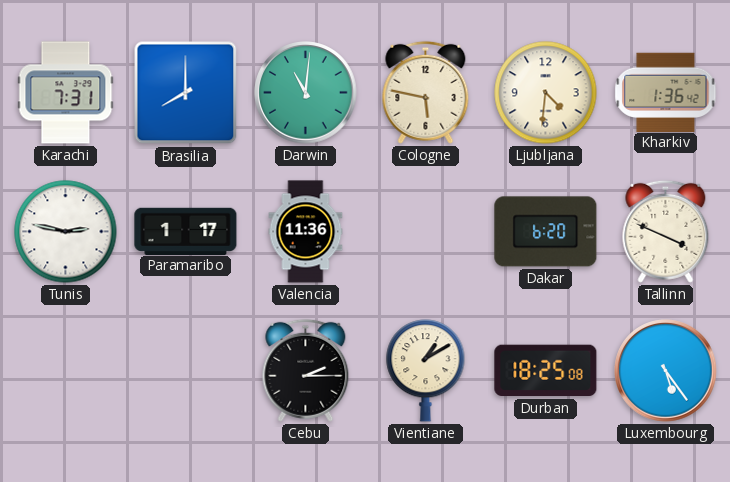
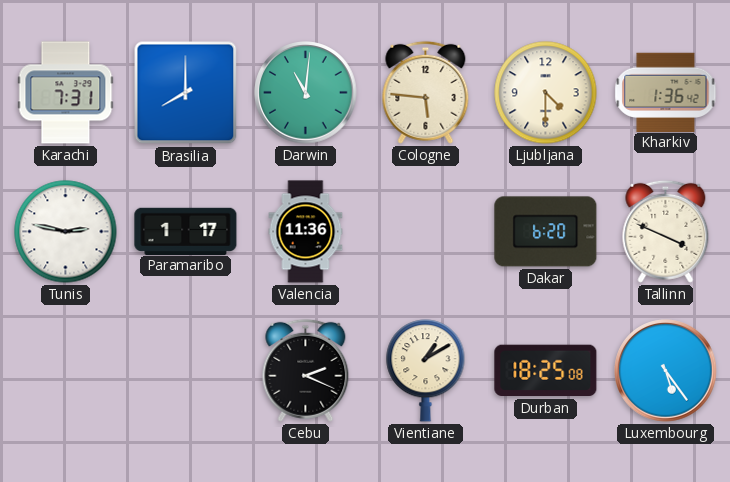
Cologne: 5:47 -> 5:46 (426, 92)
Ljubljana: 4:31 -> 4:30 (546, 93)
Cebu: 2:15 -> 2:19 (306, 370)
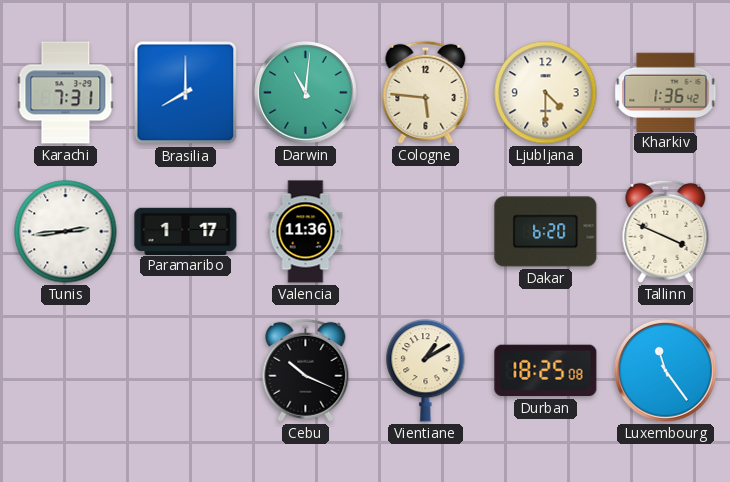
Tunis: 2:47 -> 2:44 (66, 232)
Cebu: 2:19 -> 10:19 (306, 370)
Luxembourg: 5:24 -> 11:24 (666, 371)
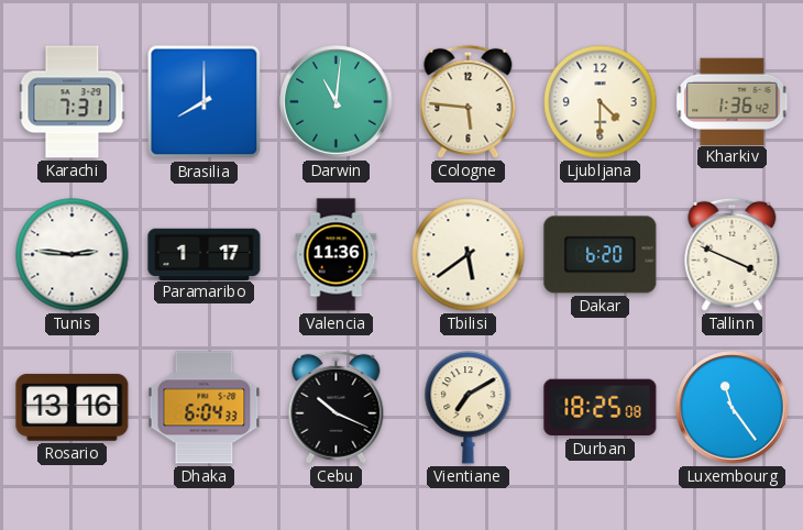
Tunis: 2:44 -> 2:46 (73, 255)
Tbilisi: none -> 5:39 (469, 255)
Rosario: none -> 13:16 (73, 407)
Dhaka: none -> 6:04 (205, 408)
Vientiane: 1:10 -> 7:10 (469, 408)
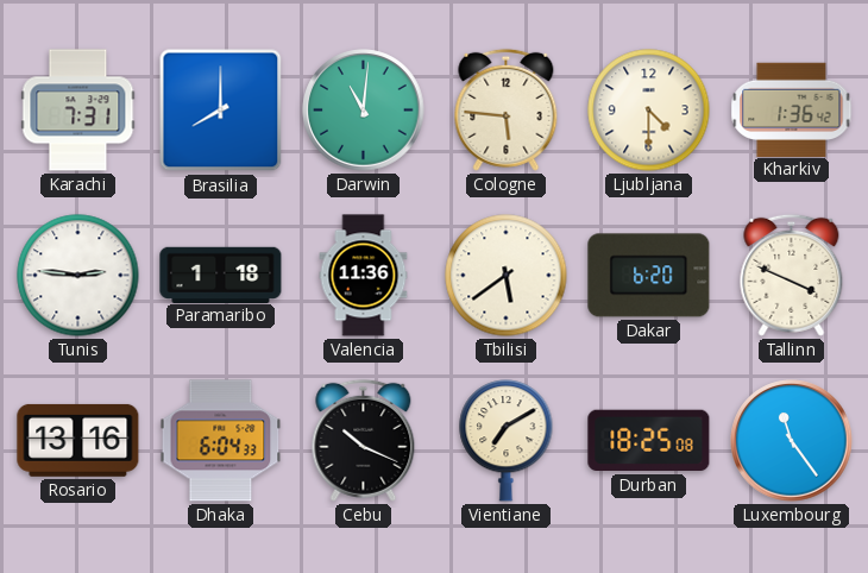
Paramaribo: 1:17 -> 1:18 (221, 275)
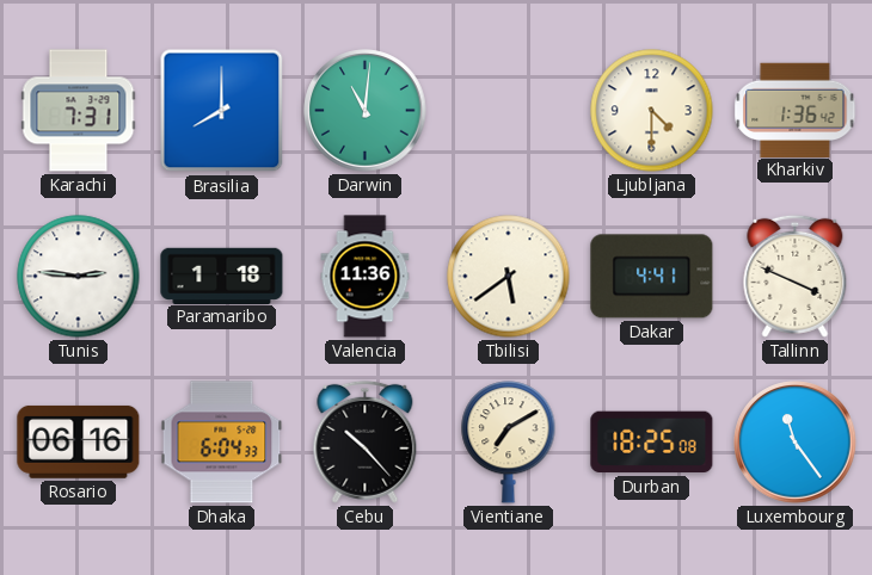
Cologne: 5:46 -> none (507, 109)
Dakar: 6:20 -> 4:41 (652, 277)
Rosario: 13:16 -> 06:16 (79, 441)
Cebu: 10:19 -> 10:23 (366, 441)
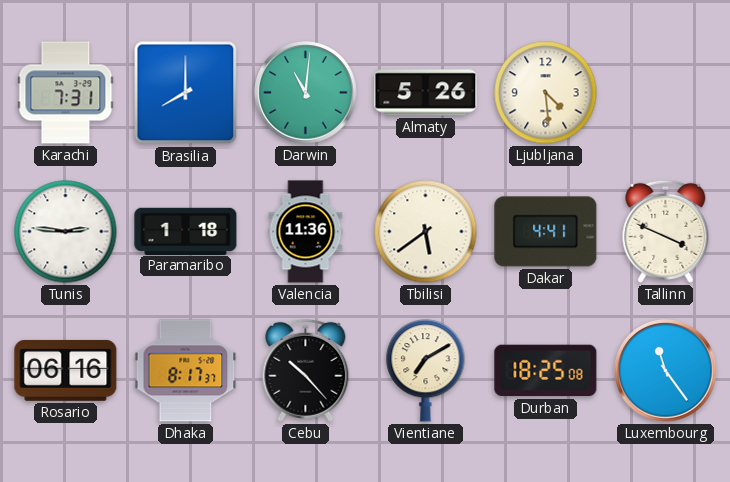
Almaty: none -> 5:26 (426, 93)
Ljubljana: 4:30 -> 4:29 (546, 93)
Kharkiv: 1:36 -> none (796, 110)
Dhaka: 6:04 -> 8:17 (186, 371)
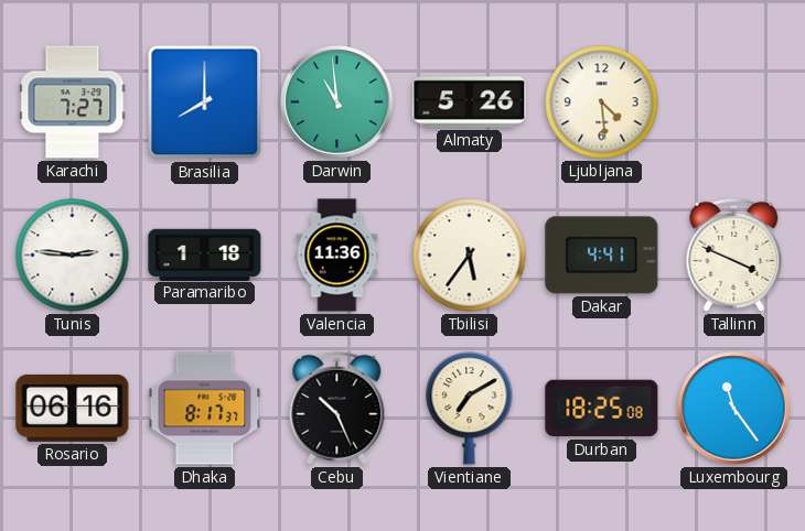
Karachi: 7:31 -> 7:27 (73, 102)
Darwin: 11:01 -> 10:59 (337, 102)
Tbilisi: 5:39 -> 5:36 (470, 256)
Cebu: 10:23 -> 10:26 (337, 408)
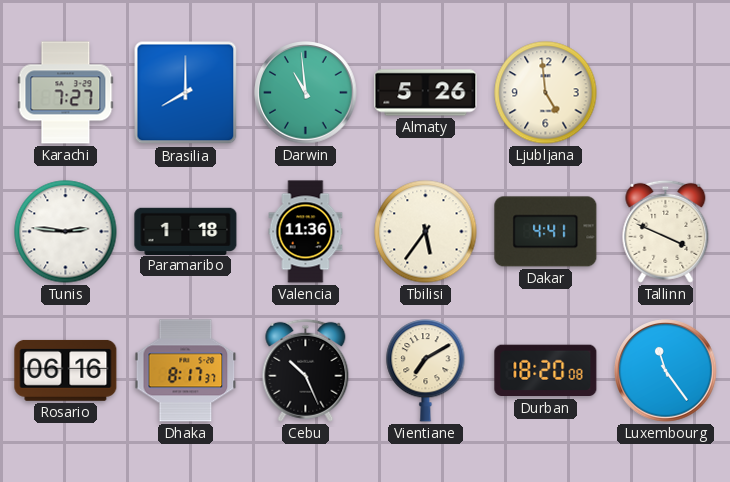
Ljubljana: 4:29 -> 4:59 (546, 93)
Durban: 18:25 -> 18:20 (546, 371)
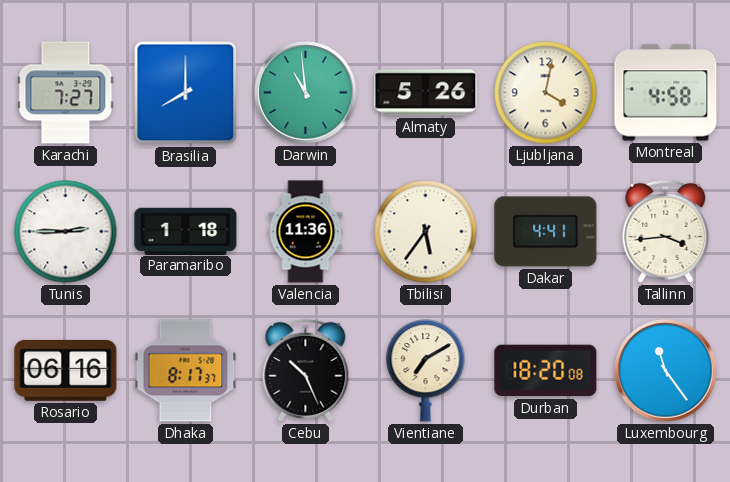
Ljubljana: 4:59 -> 4:02 (546, 93)
Montreal: none -> 4:58 (666, 93)
Tunis: 2:46 -> 2:45 (66, 232)
Tallinn: 3:49 -> 3:44 (666, 231)
